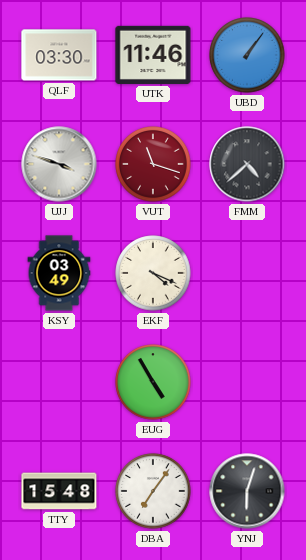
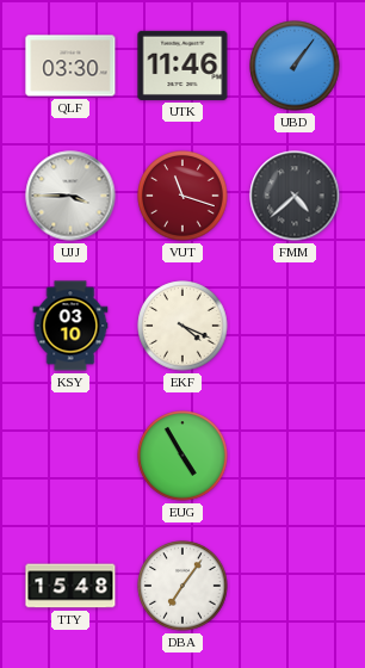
UJJ: 3:48 -> 3:45 (70, 196)
KSY: 03:49 -> 03:10 (70, 326)
YNJ: 6:03 -> none (247, 491)
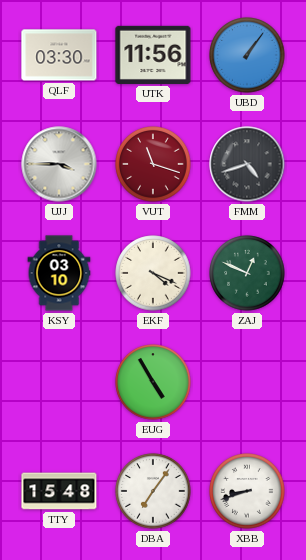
UTK: 11:46 -> 11:56 (153, 55)
FMM: 4:38 -> 4:42 (247, 164)
ZAJ: none -> 12:49 (247, 273)
XBB: none -> 8:42 (247, 491)
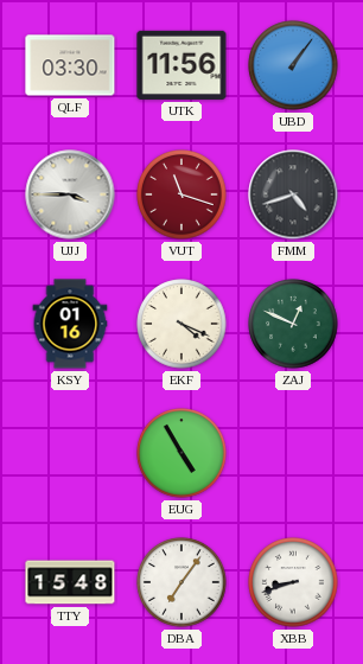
KSY: 03:10 -> 01:16 (70, 324)
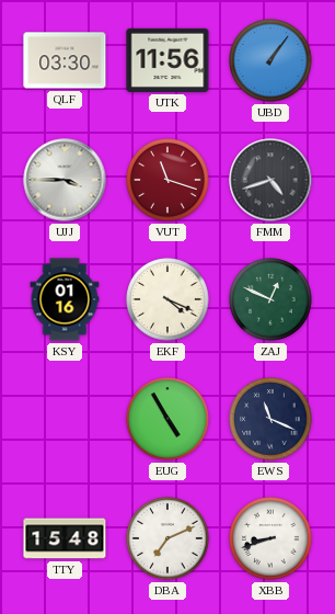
EWS: none -> 11:19 (270, 419)
DBA: 7:06 -> 7:11 (168, 538)
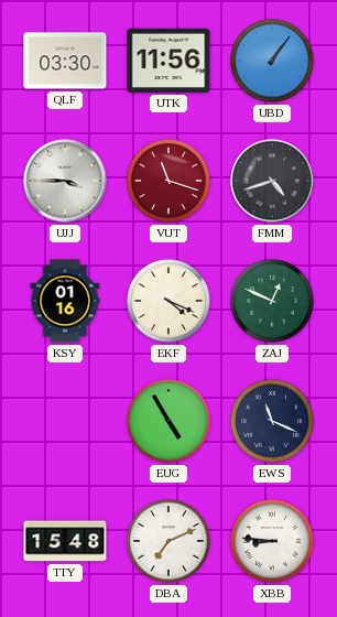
XBB: 8:42 -> 8:46 (272, 541)
